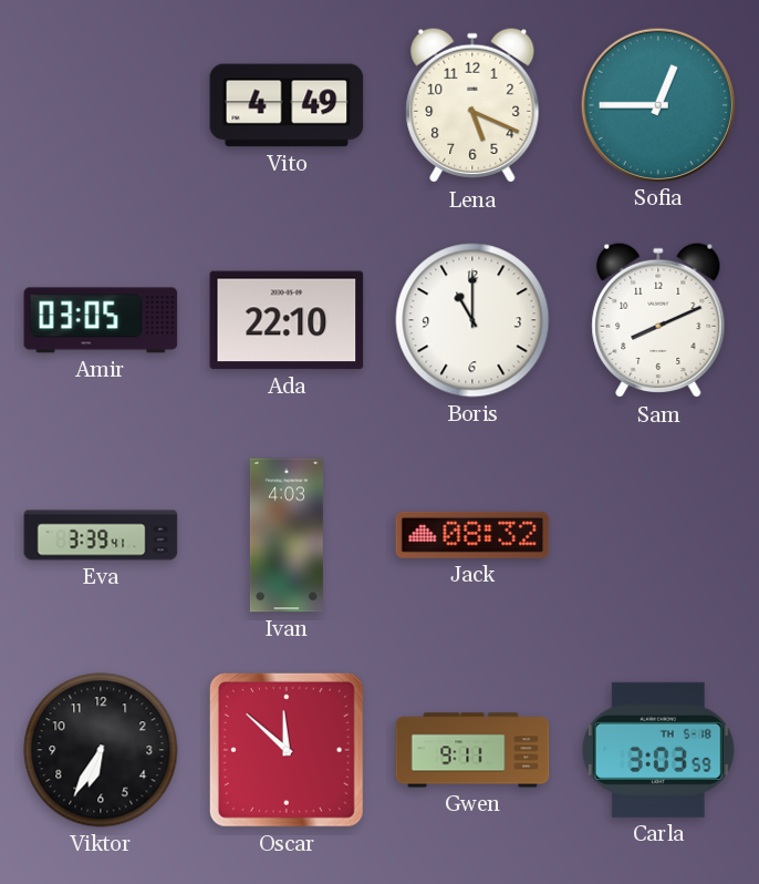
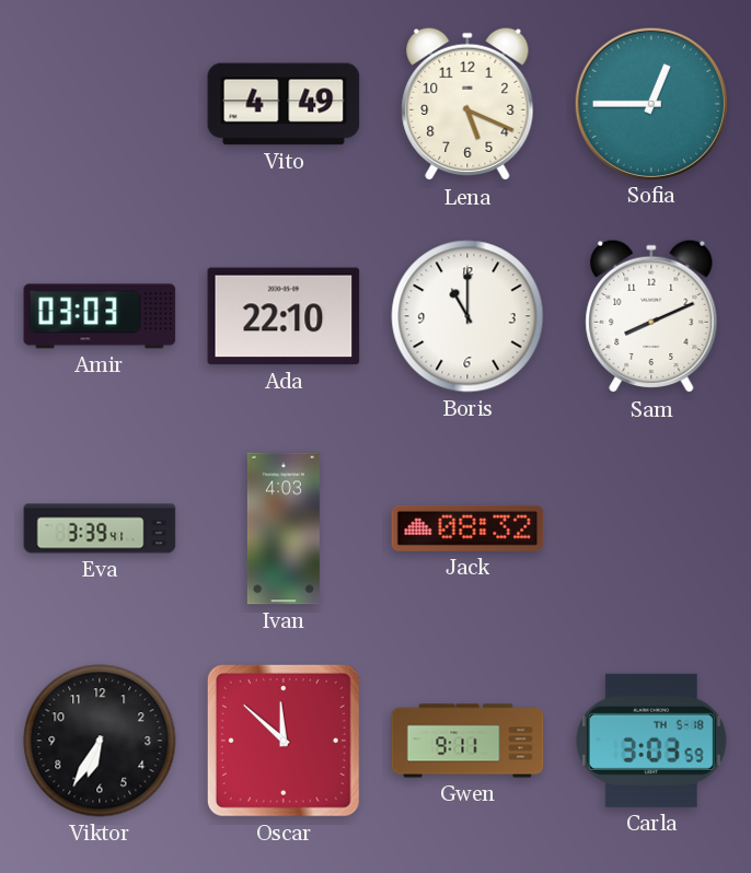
Amir: 03:05 -> 03:03 (100, 316)
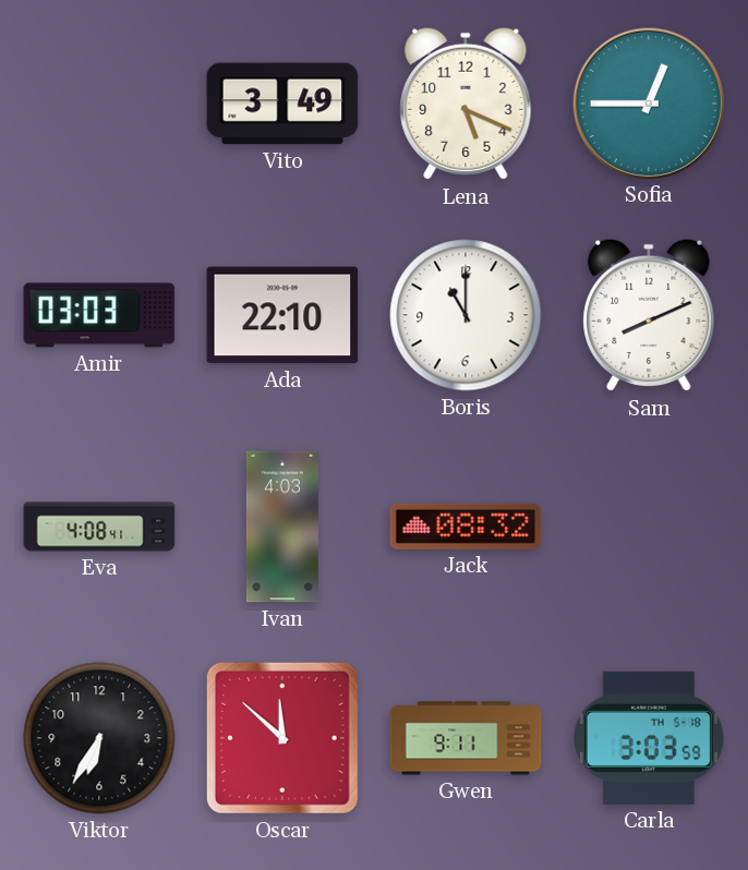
Vito: 4:49 -> 3:49 (282, 104)
Eva: 3:39 -> 4:08 (99, 527)
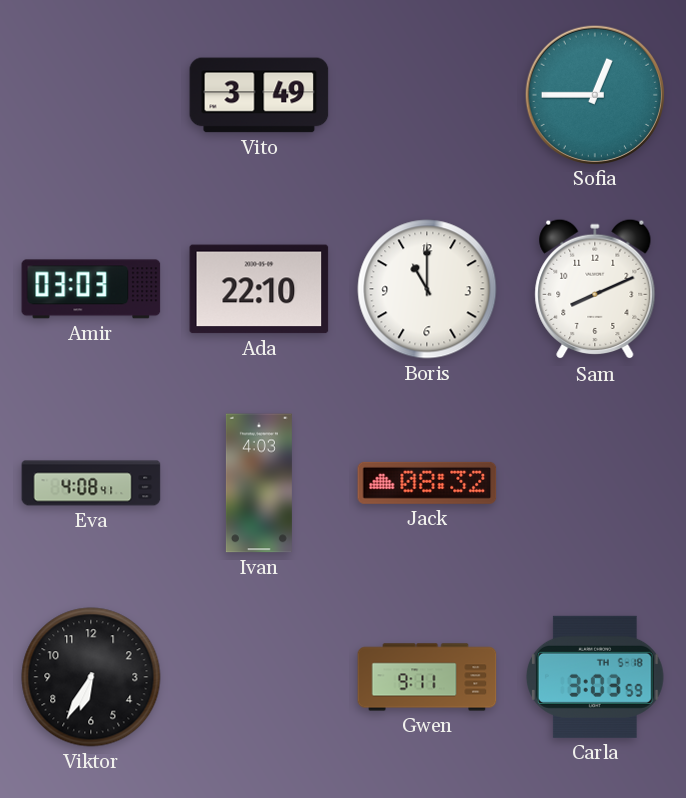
Lena: 5:19 -> none (466, 104)
Oscar: 11:52 -> none (282, 738)
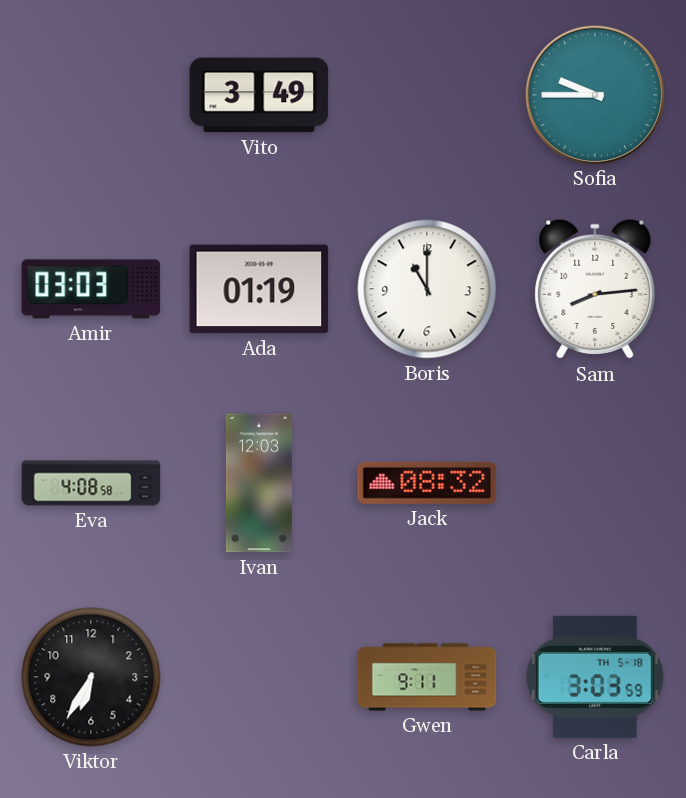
Sofia: 12:45 -> 9:45 (594, 94)
Ada: 22:10 -> 01:19 (259, 289)
Sam: 8:11 -> 8:14 (595, 289)
Eva: 4:08:41 -> 4:08:58 (91, 483)
Ivan: 4:03 -> 12:03 (259, 483)
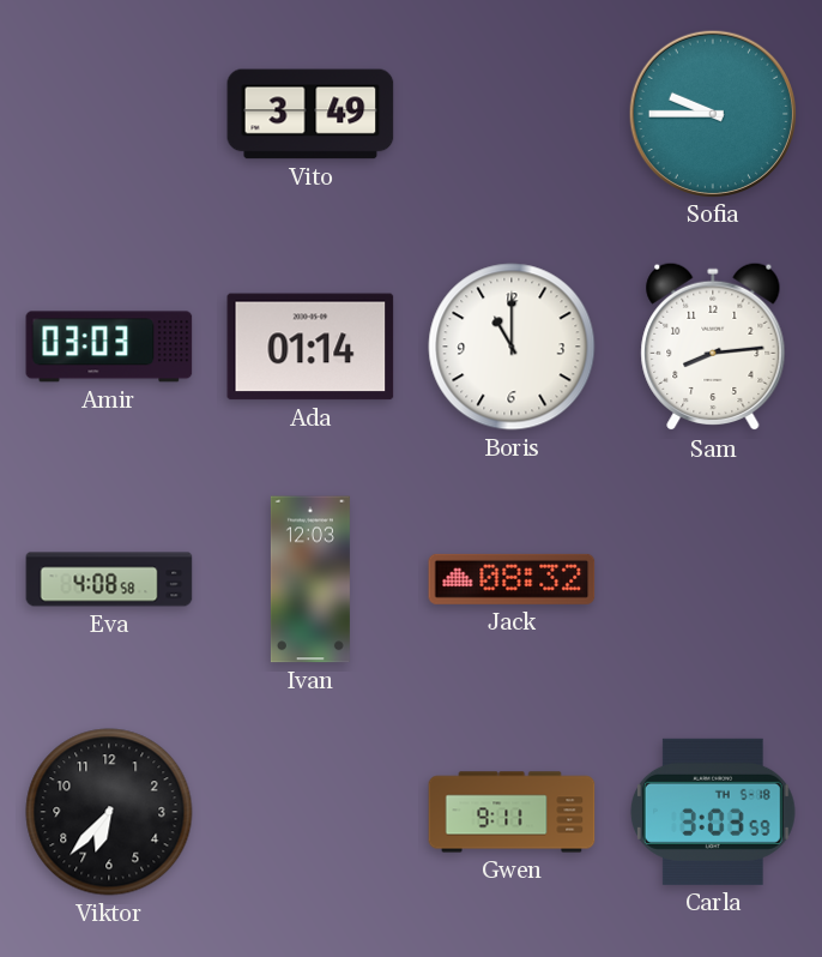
Ada: 01:19 -> 01:14 (310, 347)
Viktor: 6:35 -> 6:37 (109, 812)
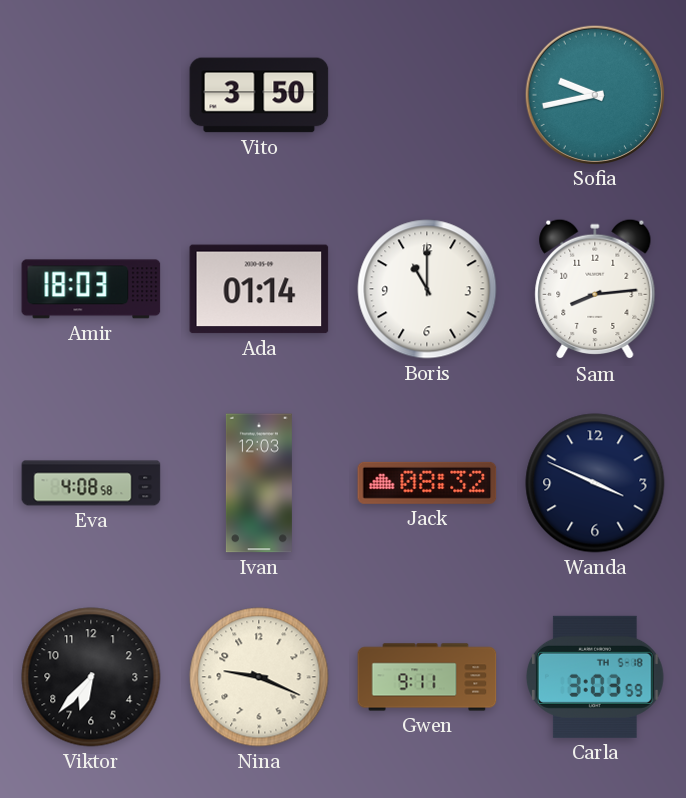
Vito: 3:49 -> 3:50 (259, 95)
Sofia: 9:45 -> 9:43 (594, 94)
Amir: 03:03 -> 18:03 (91, 289)
Wanda: none -> 3:49 (595, 483)
Nina: none -> 9:19 (259, 677)
